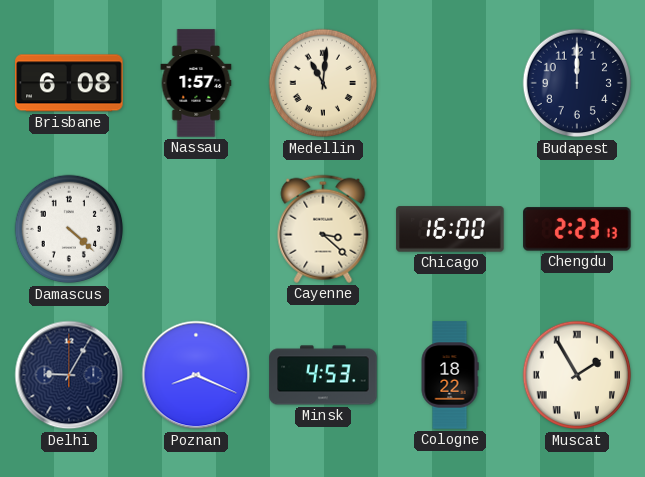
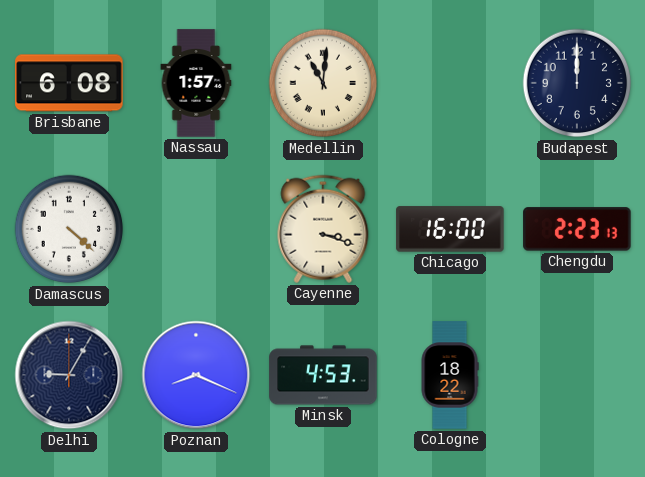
Cayenne: 3:22 -> 3:18 (323, 229)
Muscat: 1:55 -> none (577, 375)
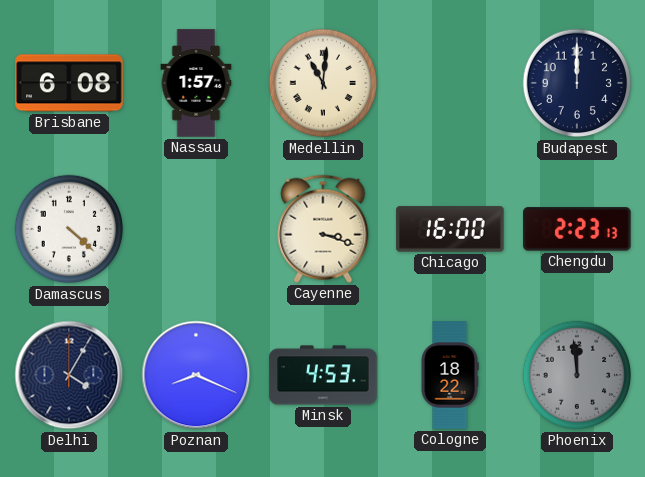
Delhi: 9:05 -> 4:05 (69, 375)
Phoenix: none -> 11:59 (577, 375)
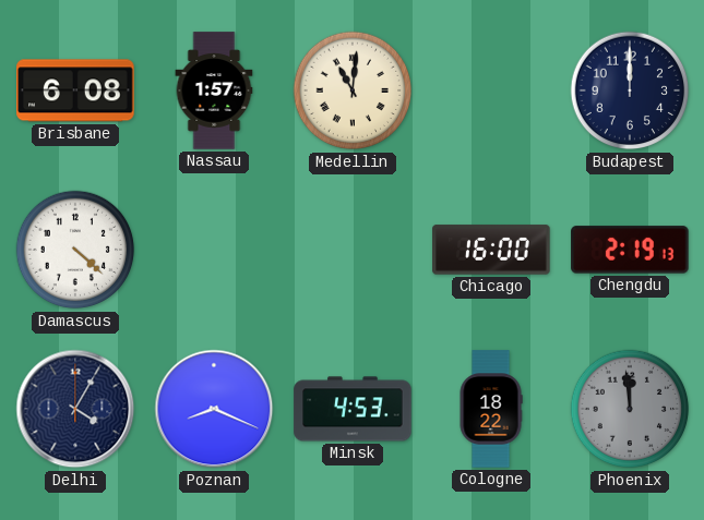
Cayenne: 3:18 -> none (323, 229)
Chengdu: 2:23 -> 2:19 (630, 250)
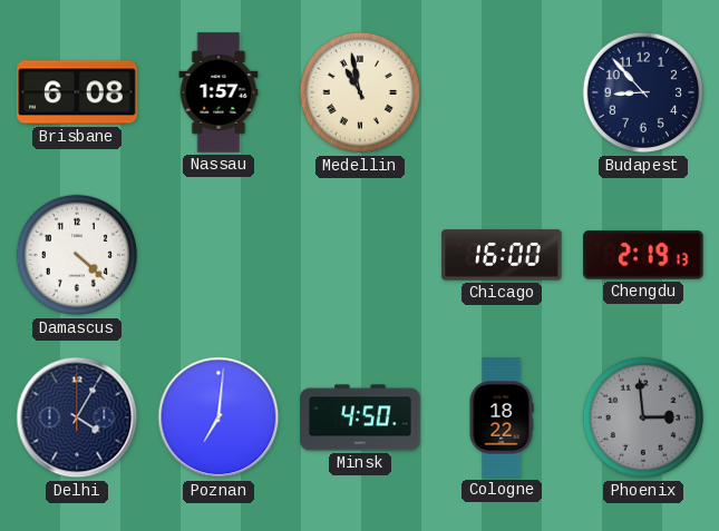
Medellin: 11:01 -> 10:58 (360, 92)
Budapest: 12:00 -> 8:53 (643, 92)
Poznan: 8:19 -> 7:01 (218, 417)
Minsk: 4:53 -> 4:50 (360, 417)
Phoenix: 11:59 -> 2:59 (643, 417)
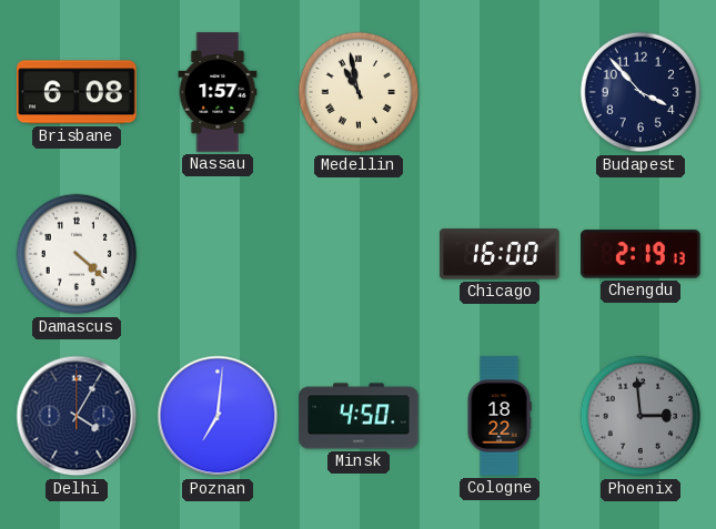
Budapest: 8:53 -> 3:53 (641, 92)
